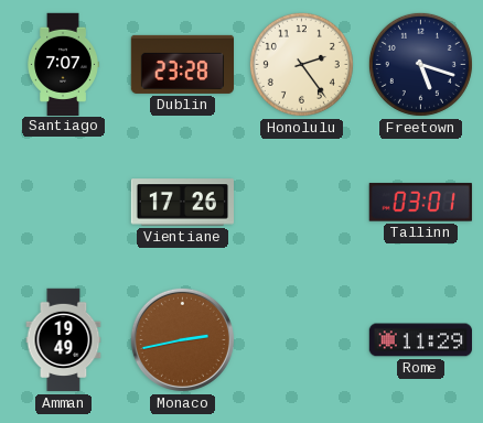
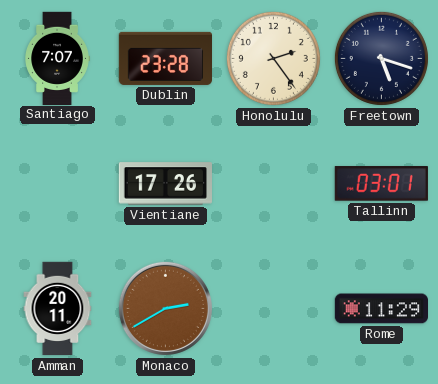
Amman: 19:49 -> 20:11 (58, 309)
Monaco: 2:43 -> 2:40 (165, 308)
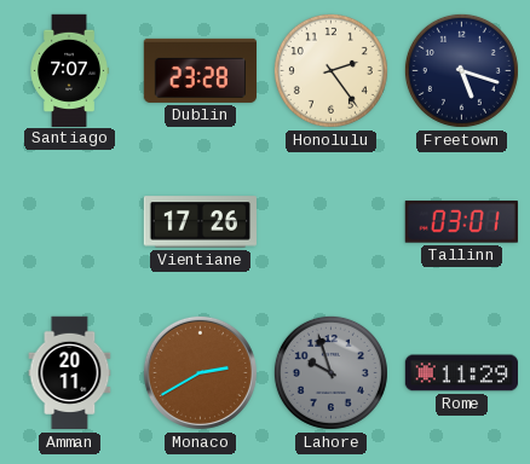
Lahore: none -> 9:57 (330, 372)
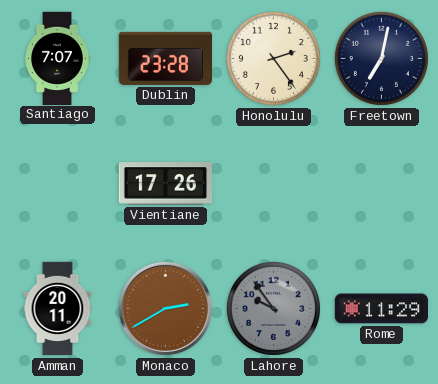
Freetown: 5:18 -> 7:02 (381, 58)
Tallinn: 03:01 -> none (461, 222)
Lahore: 9:57 -> 9:54 (273, 308)
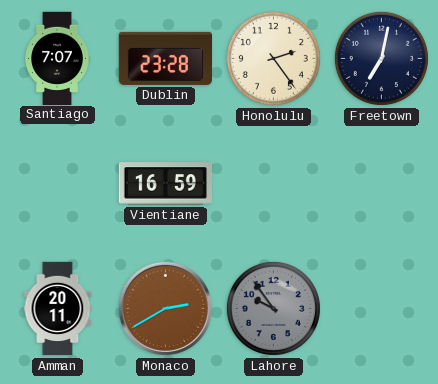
Vientiane: 17:26 -> 16:59 (165, 184)
Rome: 11:29 -> none (381, 309)
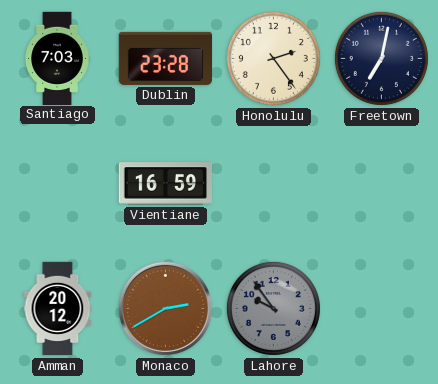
Santiago: 7:07 -> 7:03 (57, 58)
Amman: 20:11 -> 20:12 (58, 309)
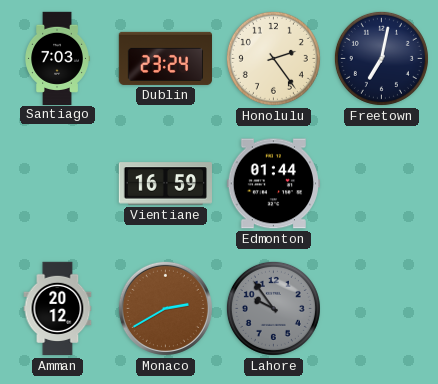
Dublin: 23:28 -> 23:24 (165, 58)
Edmonton: none -> 01:44 (273, 184)
